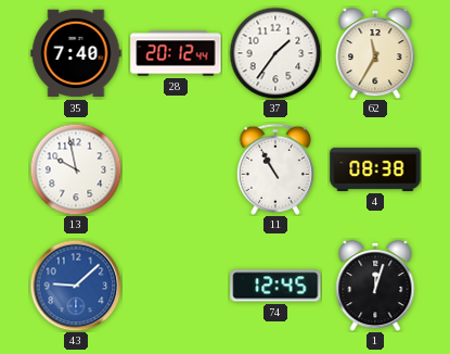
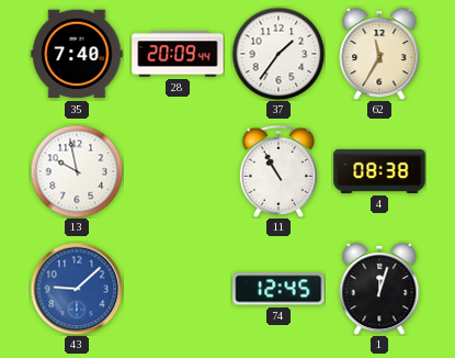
28: 20:12 -> 20:09 (178, 54)
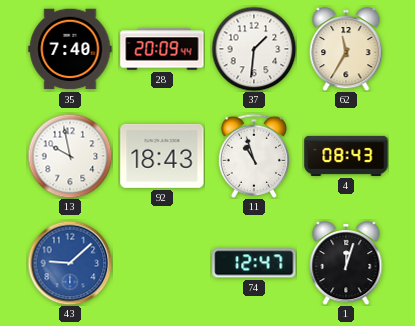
37: 1:36 -> 1:31 (254, 49)
92: none -> 18:43 (162, 156)
11: 10:55 -> 10:57 (253, 156)
4: 08:38 -> 08:43 (346, 156)
74: 12:45 -> 12:47 (254, 263)
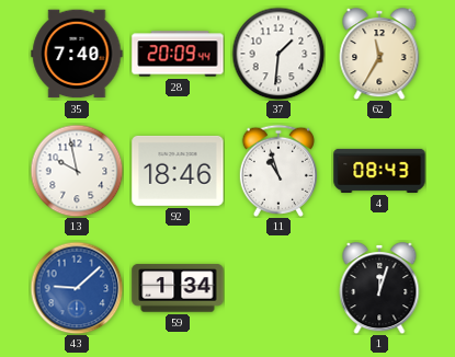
92: 18:43 -> 18:46 (178, 171)
59: none -> 1:34 (178, 288)
74: 12:47 -> none (254, 263)
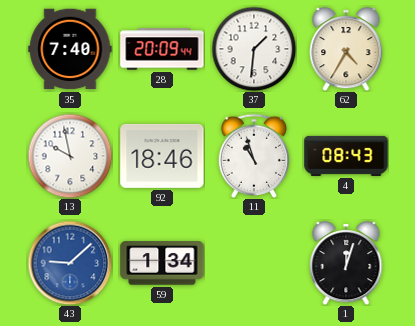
62: 11:35 -> 4:35 (346, 50)
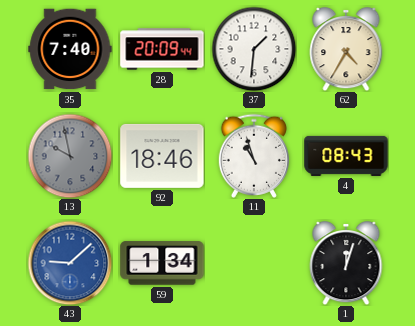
13 dial: white -> grey (70, 156)
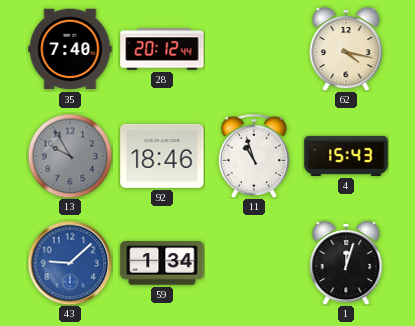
28: 20:09 -> 20:12 (162, 49)
37: 1:31 -> none (254, 49)
62: 4:35 -> 4:17 (346, 50)
13: 9:58 -> 9:55 (70, 156)
4: 08:43 -> 15:43 (346, 156)
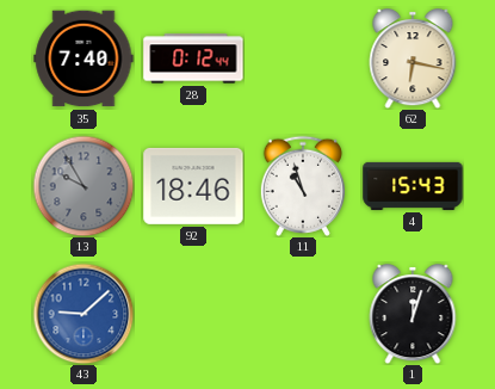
28: 20:12 -> 0:12 (193, 58)
62: 4:17 -> 6:17 (413, 60)
59: 1:34 -> none (162, 263)
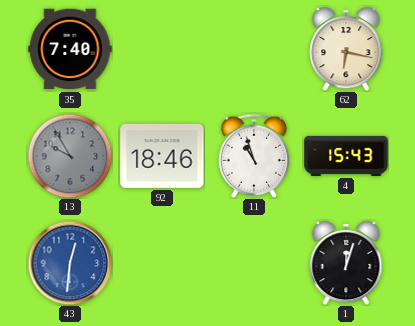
28: 0:12 -> none (193, 58)
43: 9:08 -> 12:31 (70, 263)
